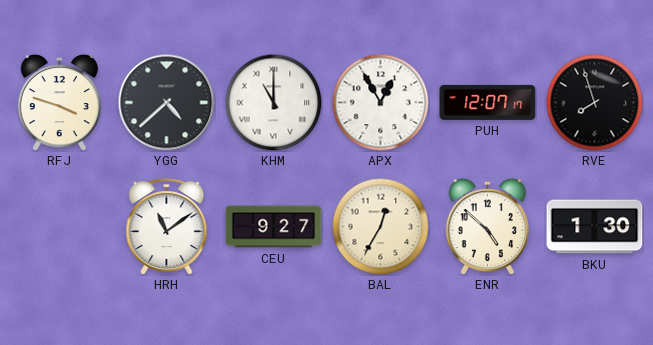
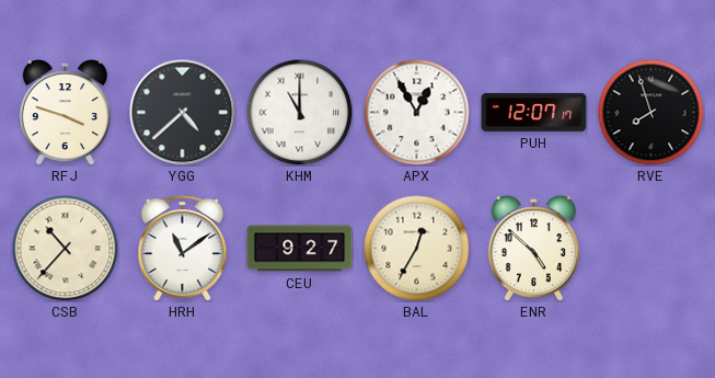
CSB: none -> 10:37 (65, 248)
BKU: 1:30 -> none (595, 227)
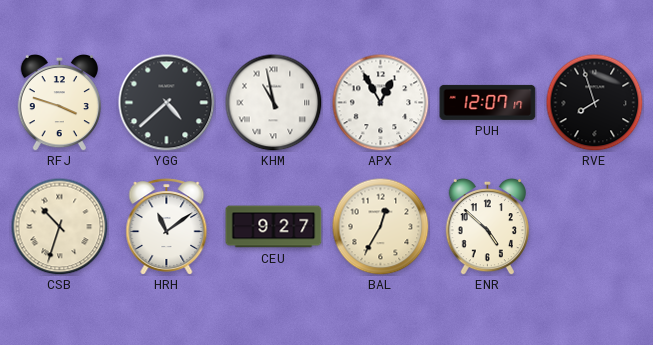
KHM: 11:00 -> 10:58 (273, 102)
CSB: 10:37 -> 10:33 (59, 226)
